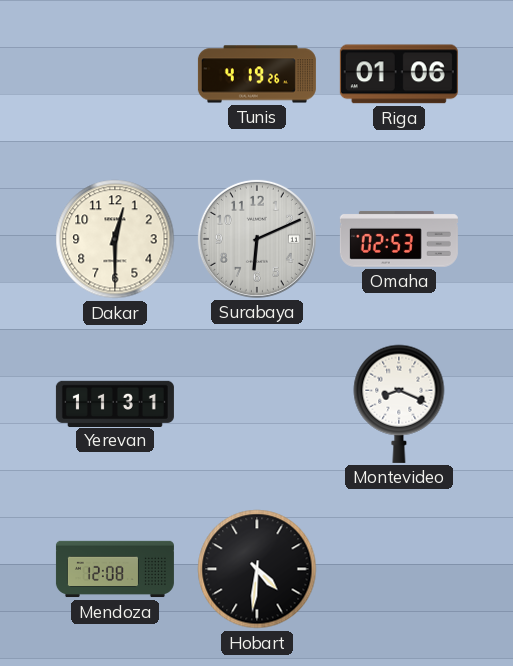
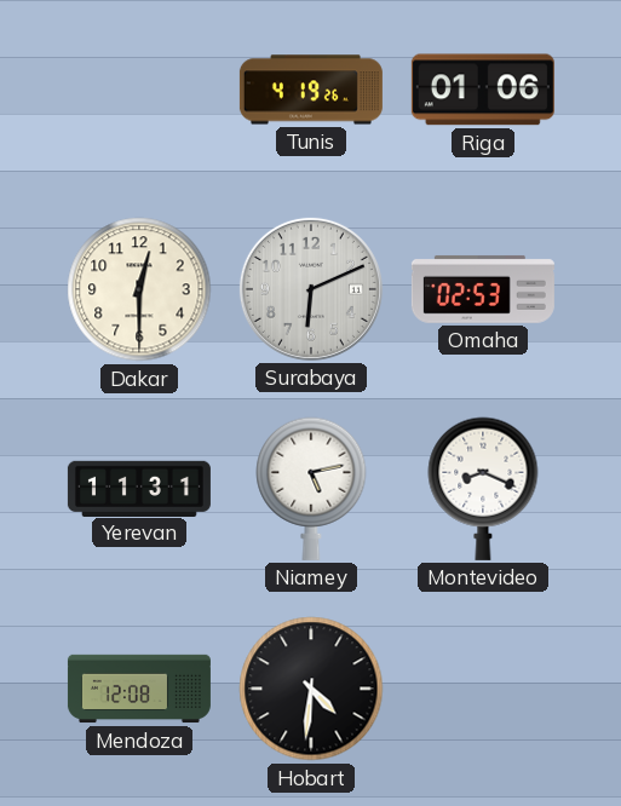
Niamey: none -> 5:13 (311, 489)
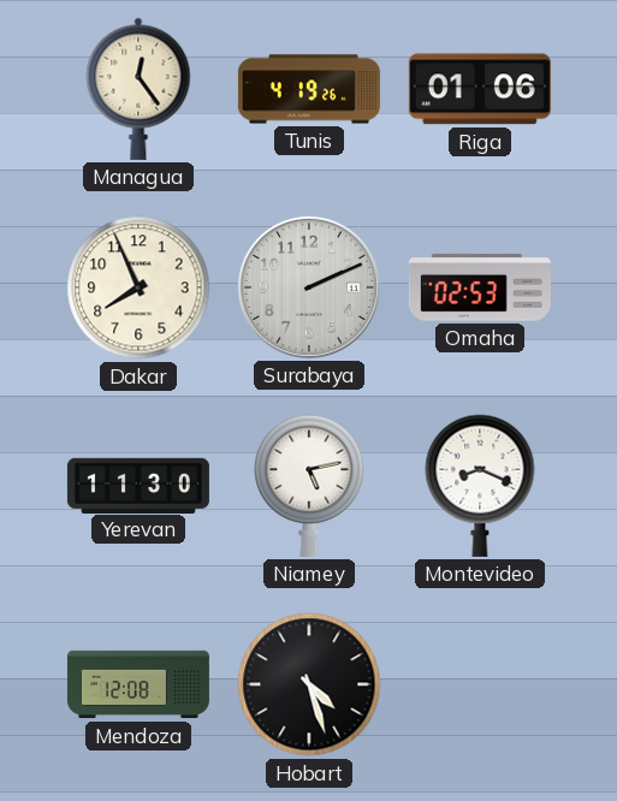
Managua: none -> 12:24 (138, 89)
Dakar: 12:30 -> 7:56 (138, 287)
Surabaya: 6:11 -> 2:11 (309, 287)
Yerevan: 11:31 -> 11:30 (138, 485)
Hobart: 4:31 -> 4:27 (309, 684)
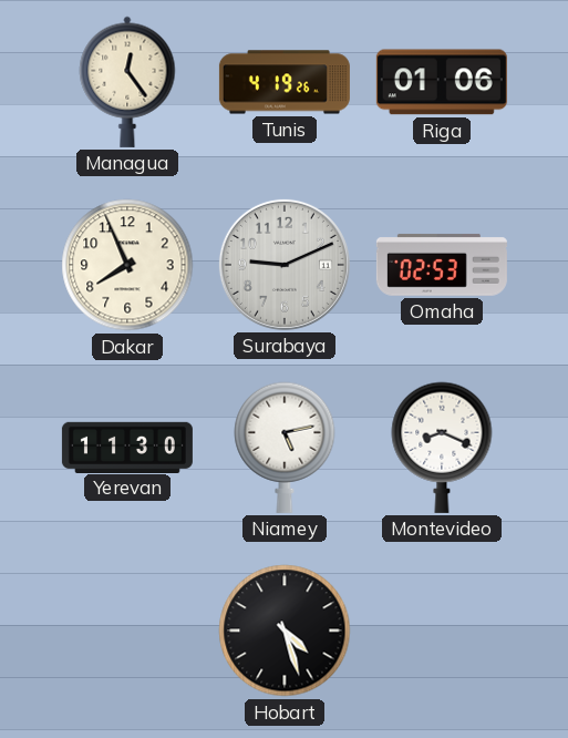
Surabaya: 2:11 -> 9:11 (285, 265)
Mendoza: 12:08 -> none (138, 684)
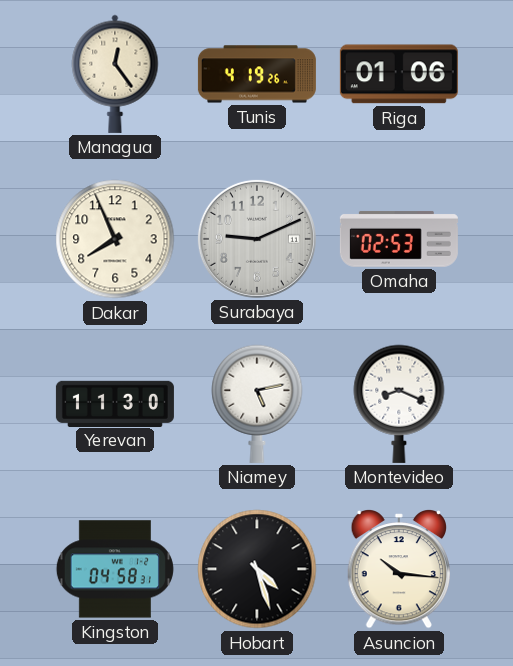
Kingston: none -> 04:58 (115, 569)
Asuncion: none -> 10:16 (398, 570)
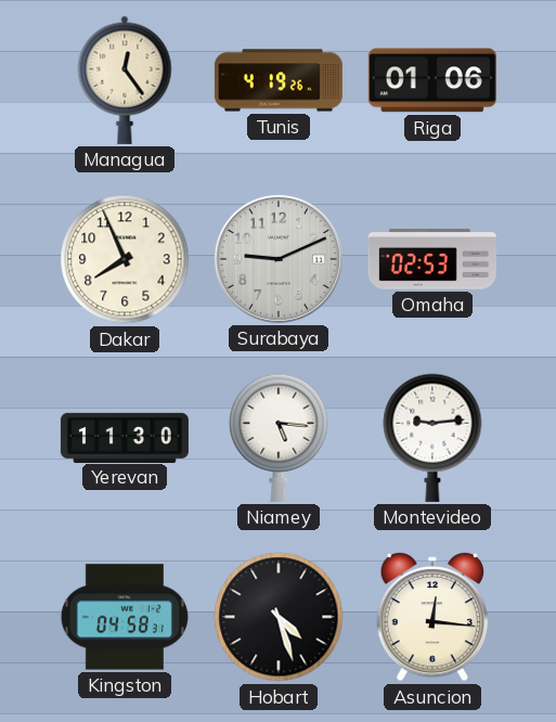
Niamey: 5:13 -> 5:16 (279, 438)
Montevideo: 8:19 -> 9:14 (432, 438)
Asuncion: 10:16 -> 12:16 (431, 618)
